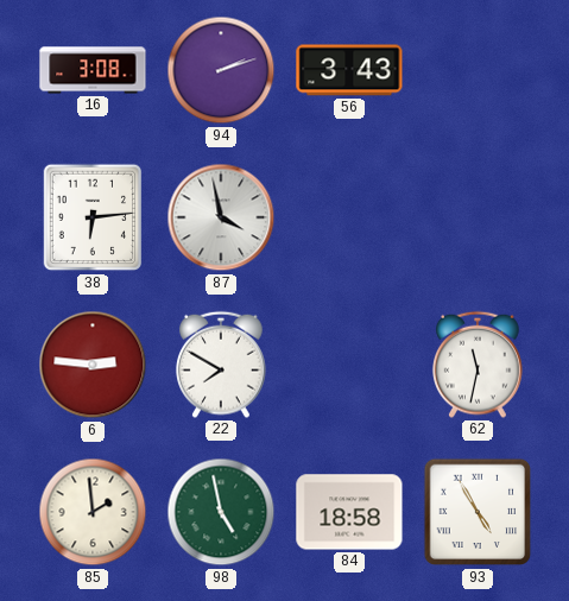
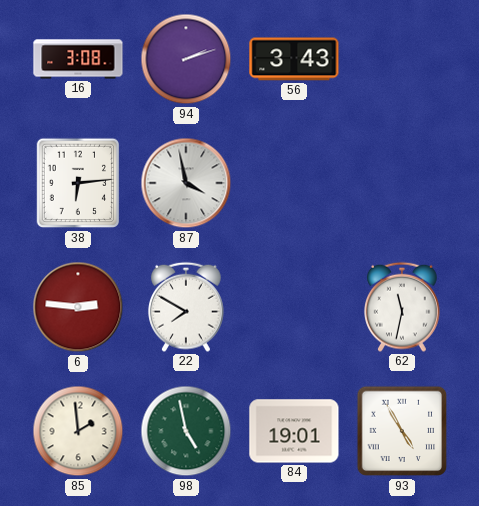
84: 18:58 -> 19:01 (294, 431)
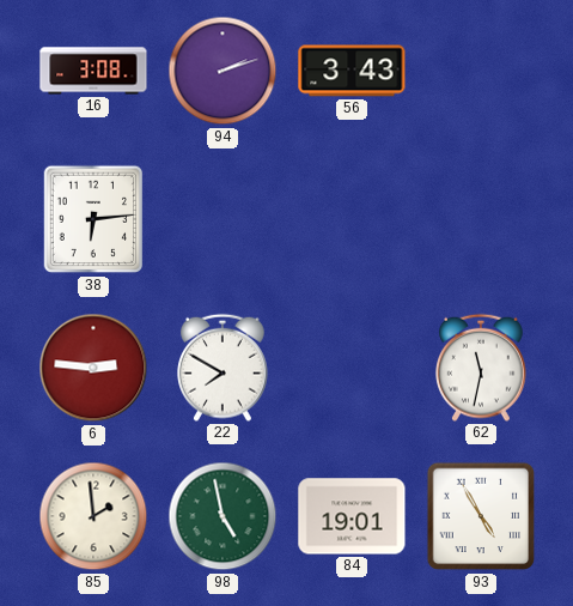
87: 3:58 -> none (186, 183)
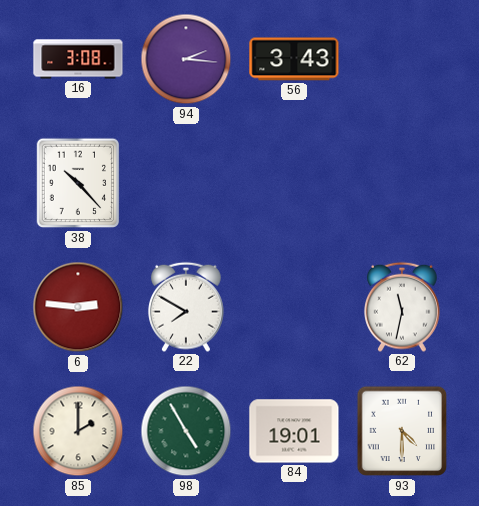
94: 2:12 -> 2:16 (186, 59)
38: 6:14 -> 10:23 (78, 183)
85: 1:59 -> 2:00 (78, 431)
98: 4:58 -> 4:55 (186, 431)
93: 4:55 -> 4:30 (402, 431)
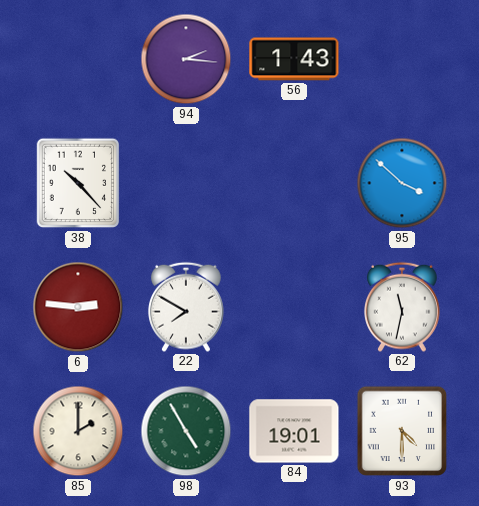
16: 3:08 -> none (78, 59)
56: 3:43 -> 1:43 (294, 59)
95: none -> 3:52 (402, 183)
